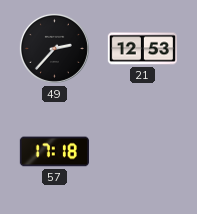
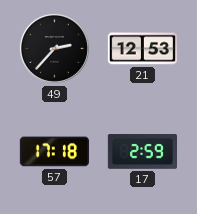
17: none -> 2:59 (142, 152)
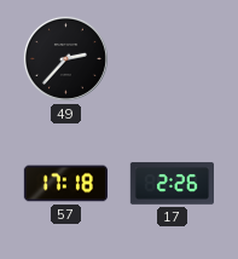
21: 12:53 -> none (142, 49)
17: 2:59 -> 2:26 (172, 184)
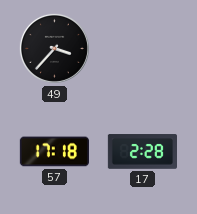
49: 2:37 -> 3:37 (54, 48)
17: 2:26 -> 2:28 (142, 152)
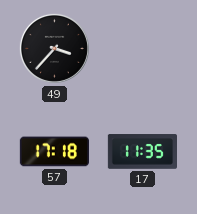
17: 2:28 -> 11:35 (142, 152)
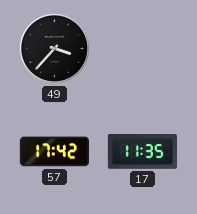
57: 17:18 -> 17:42 (54, 152)
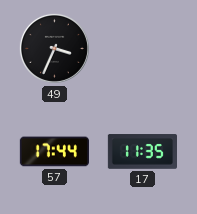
49: 3:37 -> 3:34 (54, 48)
57: 17:42 -> 17:44 (54, 152)
